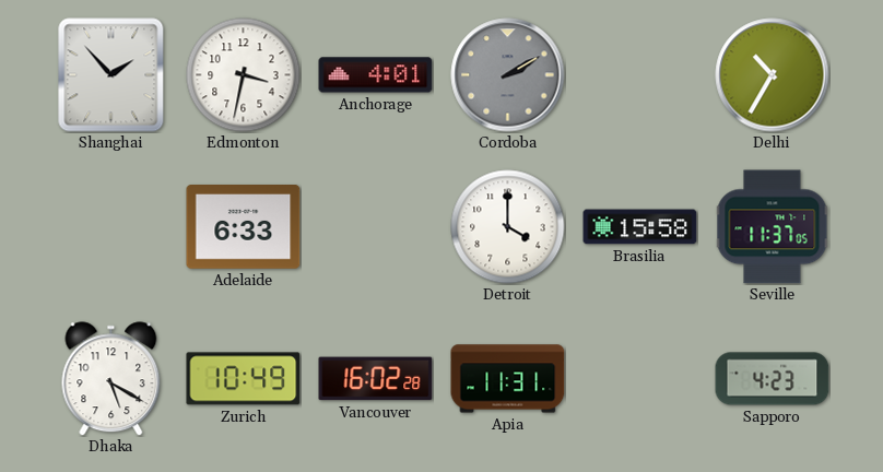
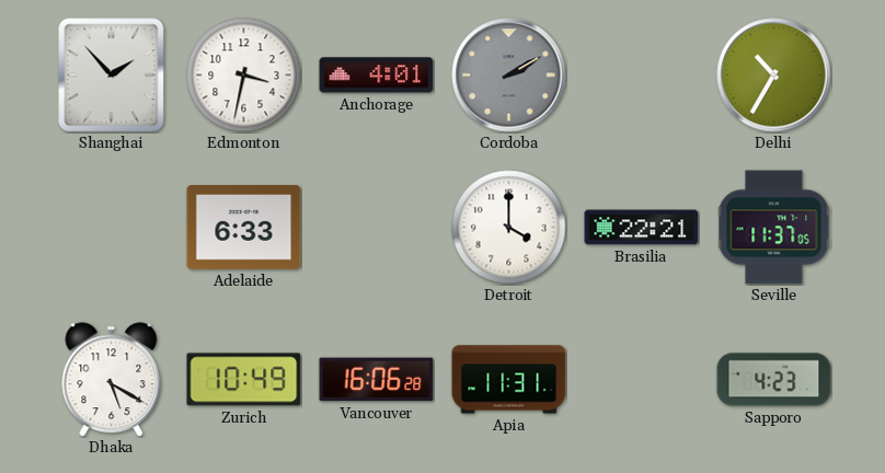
Brasilia: 15:58 -> 22:21 (642, 228)
Vancouver: 16:02 -> 16:06 (377, 380)
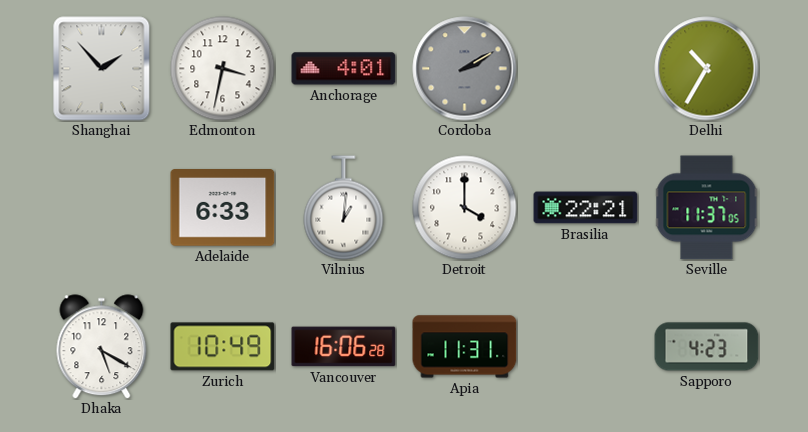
Vilnius: none -> 1:01 (344, 208)
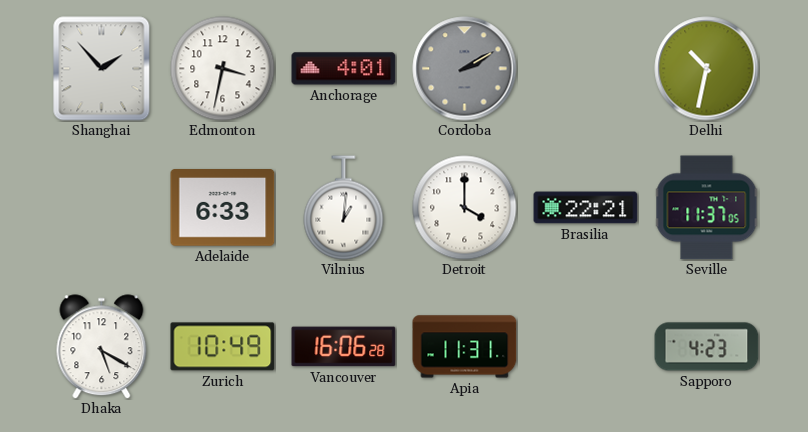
Delhi: 10:35 -> 10:32 (707, 69)
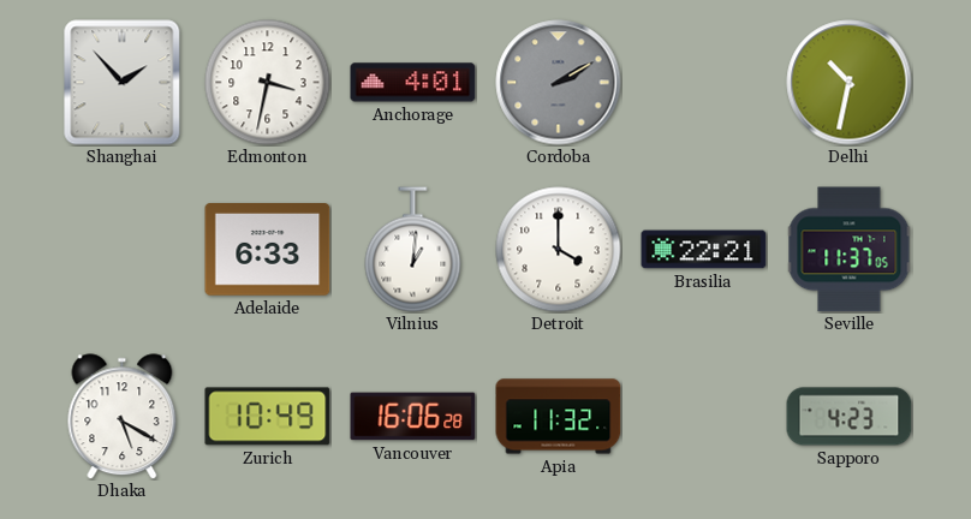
Apia: 11:31 -> 11:32 (559, 417)
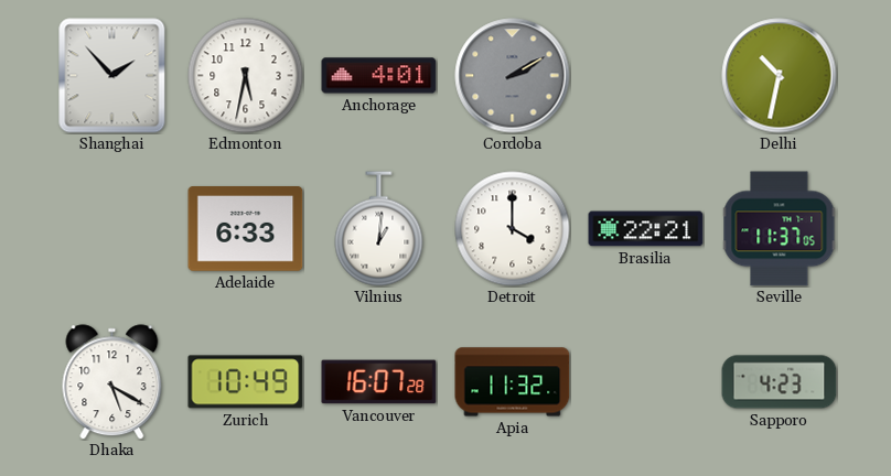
Edmonton: 3:32 -> 5:32 (246, 76)
Vancouver: 16:06 -> 16:07 (379, 382)
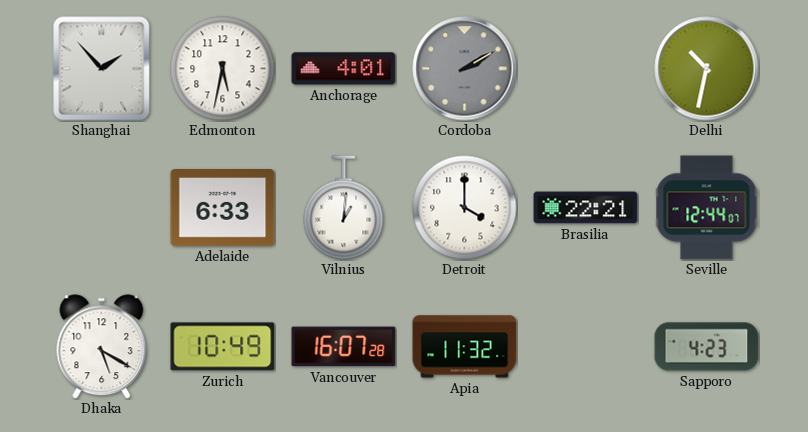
Seville: 11:37 -> 12:44 (707, 208)
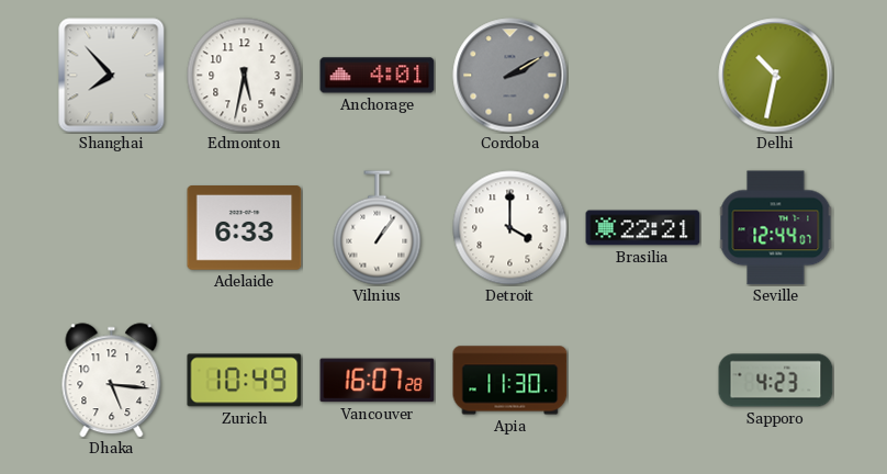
Shanghai: 1:53 -> 7:53 (112, 76)
Vilnius: 1:01 -> 1:06 (378, 228)
Dhaka: 5:20 -> 5:16 (112, 381)
Apia: 11:32 -> 11:30 (510, 381)
